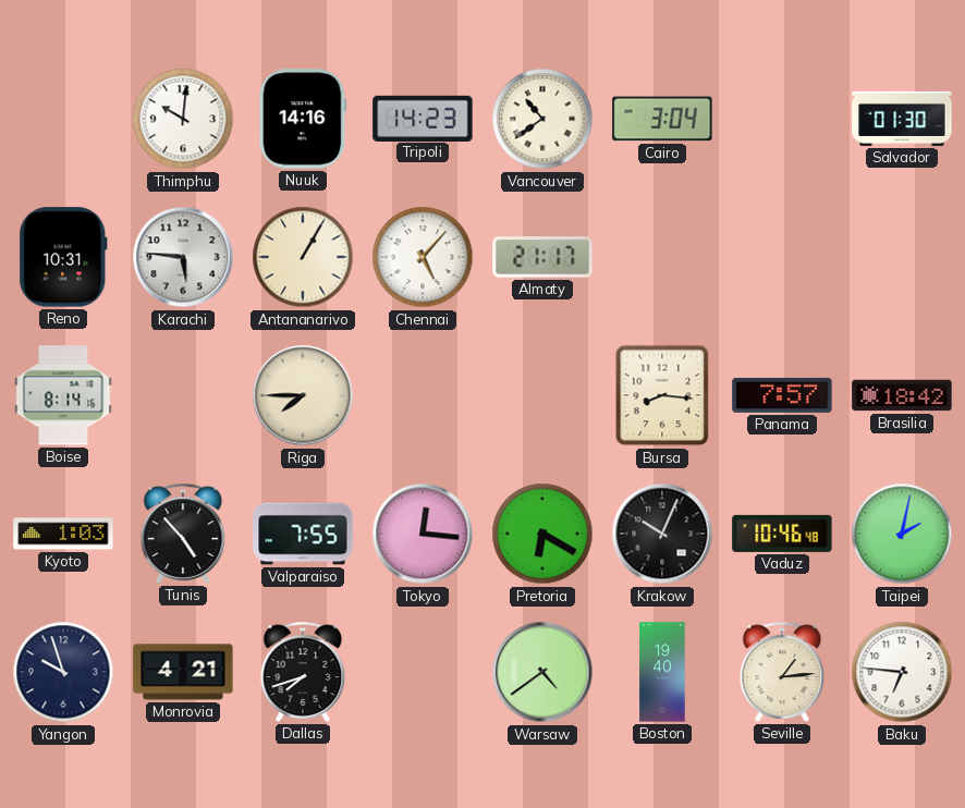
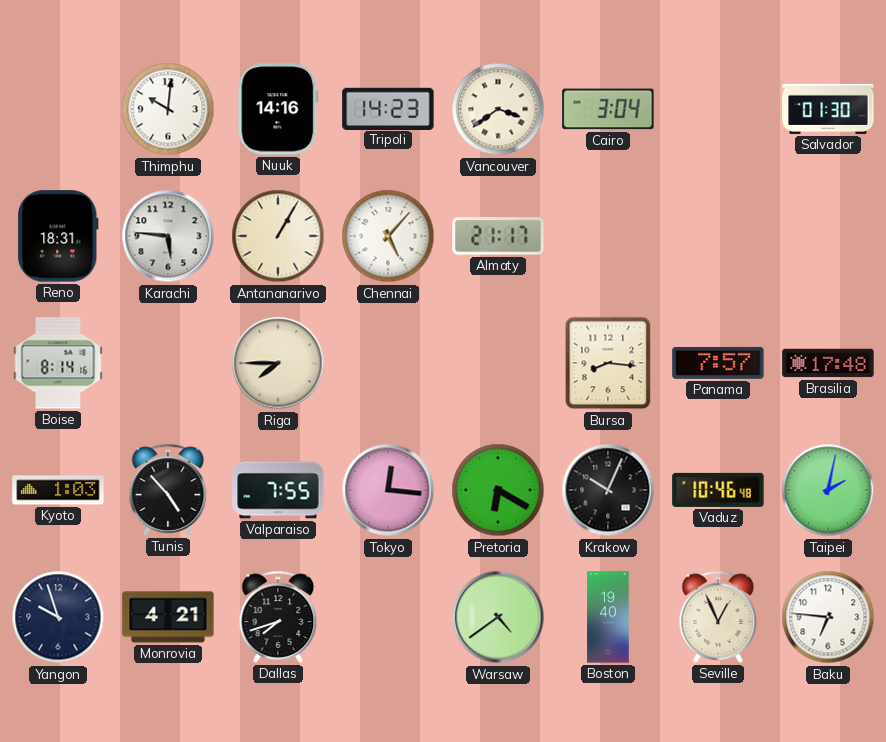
Vancouver: 10:39 -> 3:39 (498, 109)
Reno: 10:31 -> 18:31 (58, 236)
Brasilia: 18:42 -> 17:48 (828, 363)
Seville: 1:14 -> 12:56 (718, 617)
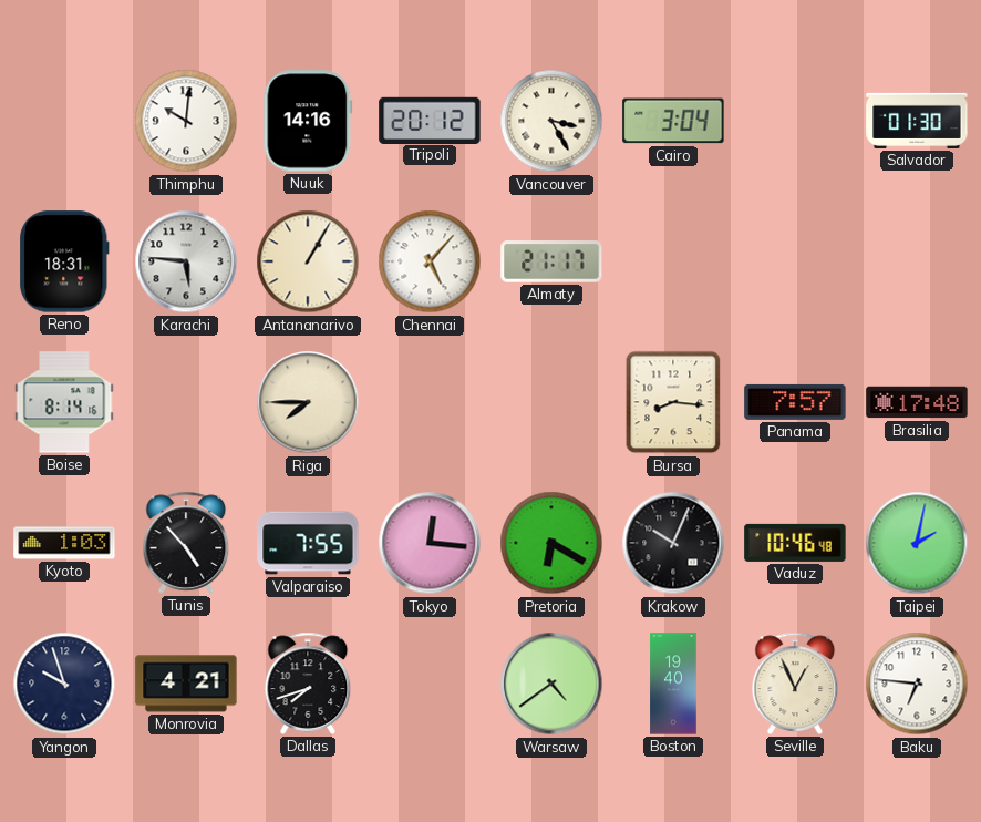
Tripoli: 14:23 -> 20:12 (430, 120)
Vancouver: 3:39 -> 3:25 (551, 121)
